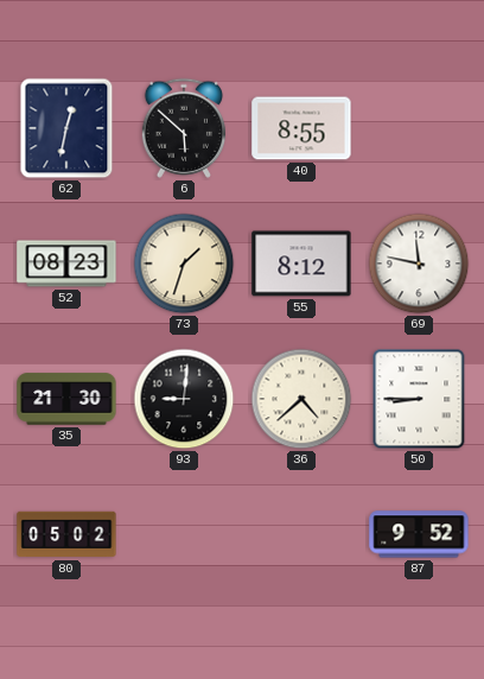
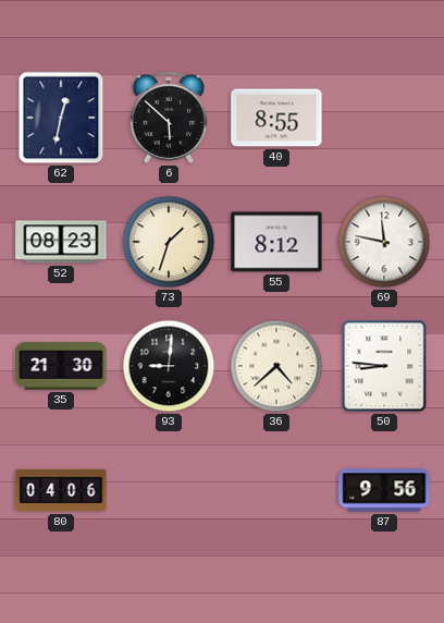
50: 8:45 -> 8:46 (384, 366)
80: 05:02 -> 04:06 (61, 490)
87: 9:52 -> 9:56 (384, 490)
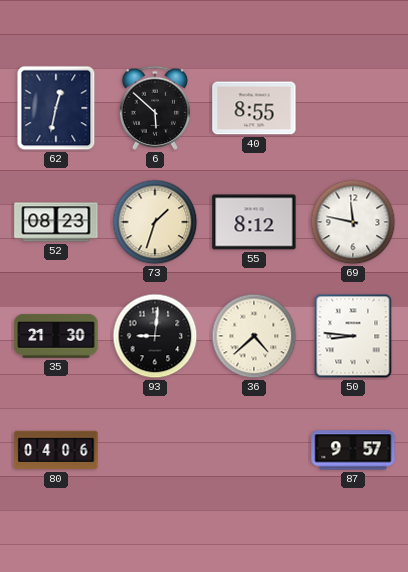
87: 9:56 -> 9:57 (353, 450)
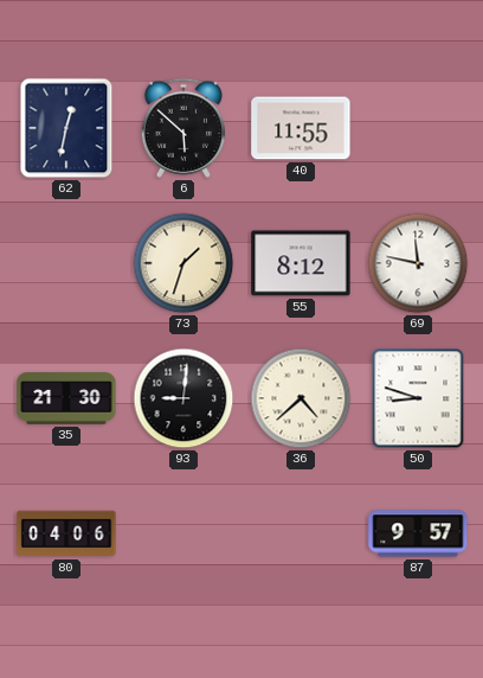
40: 8:55 -> 11:55 (301, 128)
52: 08:23 -> none (56, 222)
50: 8:46 -> 8:48 (418, 398)
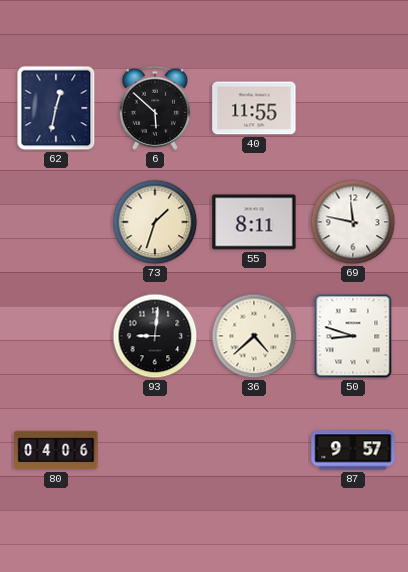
55: 8:12 -> 8:11 (254, 222)
35: 21:30 -> none (66, 398)
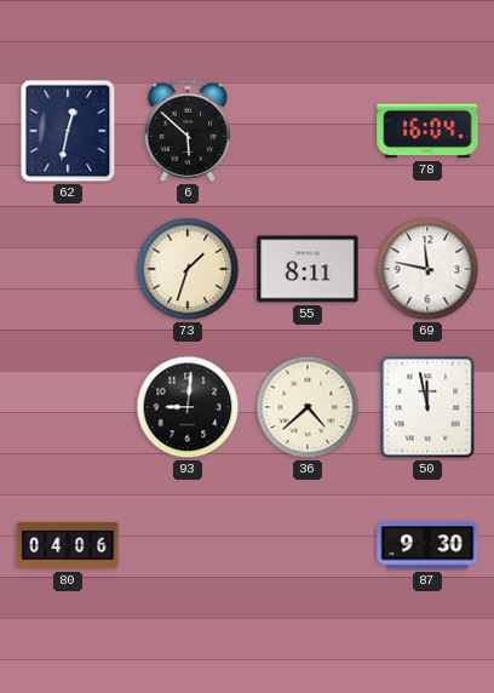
40: 11:55 -> none (254, 108)
78: none -> 16:04 (427, 131)
50: 8:48 -> 11:58 (427, 407)
87: 9:57 -> 9:30 (427, 545)
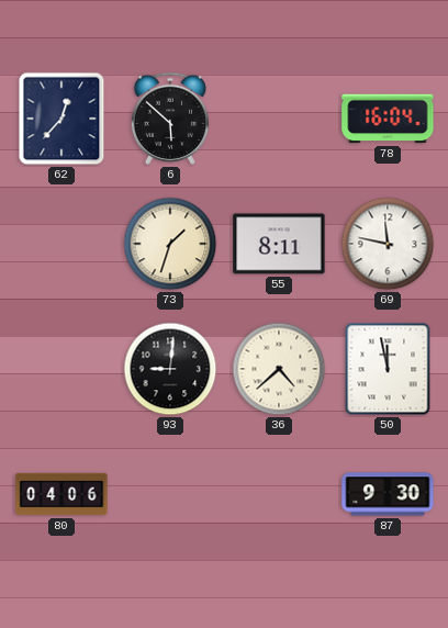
62: 12:32 -> 12:37 (61, 119)
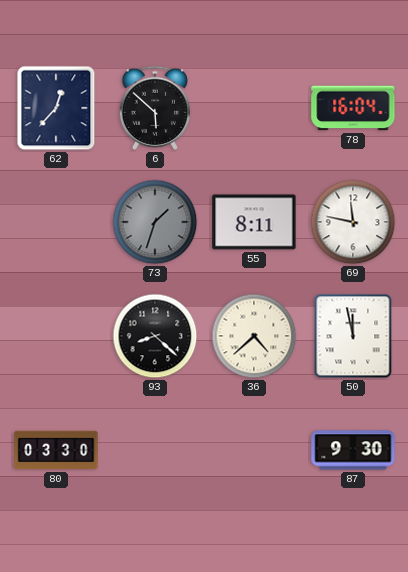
73 dial: cream -> grey (155, 222)
93: 9:01 -> 8:22 (155, 336)
80: 04:06 -> 03:30 (56, 450)
